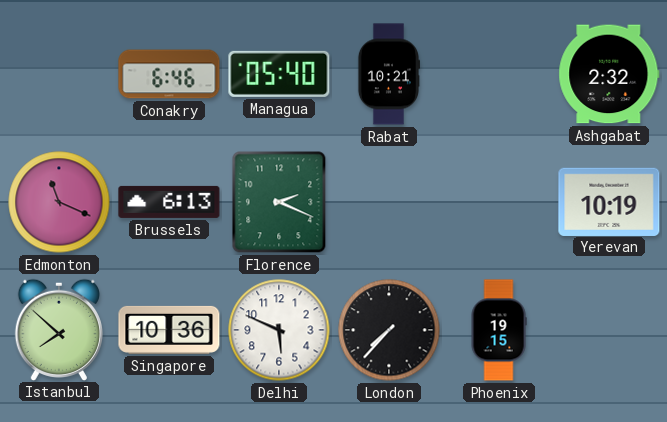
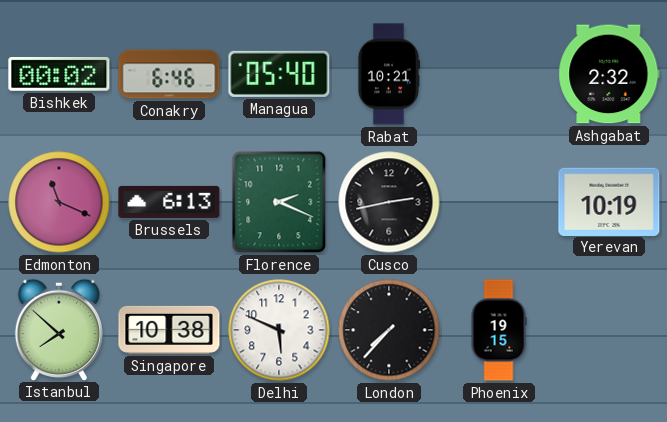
Bishkek: none -> 00:02 (59, 75)
Cusco: none -> 2:43 (389, 202)
Singapore: 10:36 -> 10:38 (169, 330)
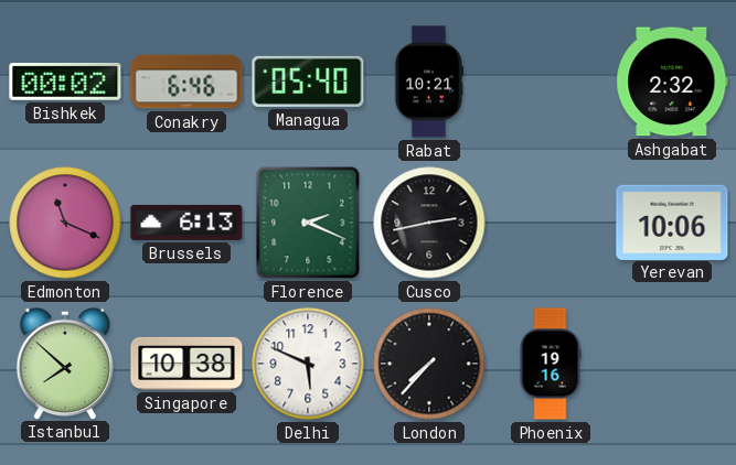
Yerevan: 10:19 -> 10:06 (672, 221)
Phoenix: 19:15 -> 19:16 (551, 364)
